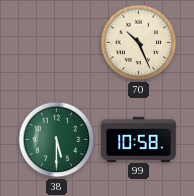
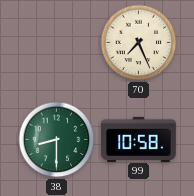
70: 10:26 -> 7:26 (139, 43)
38: 5:30 -> 8:30 (57, 140)
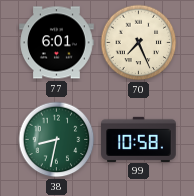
77: none -> 6:01 (57, 43)
38: 8:30 -> 8:32 (57, 140)
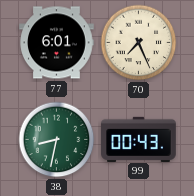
99: 10:58 -> 00:43 (139, 139)
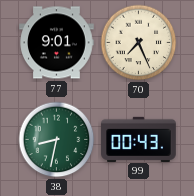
77: 6:01 -> 9:01 (57, 43)
